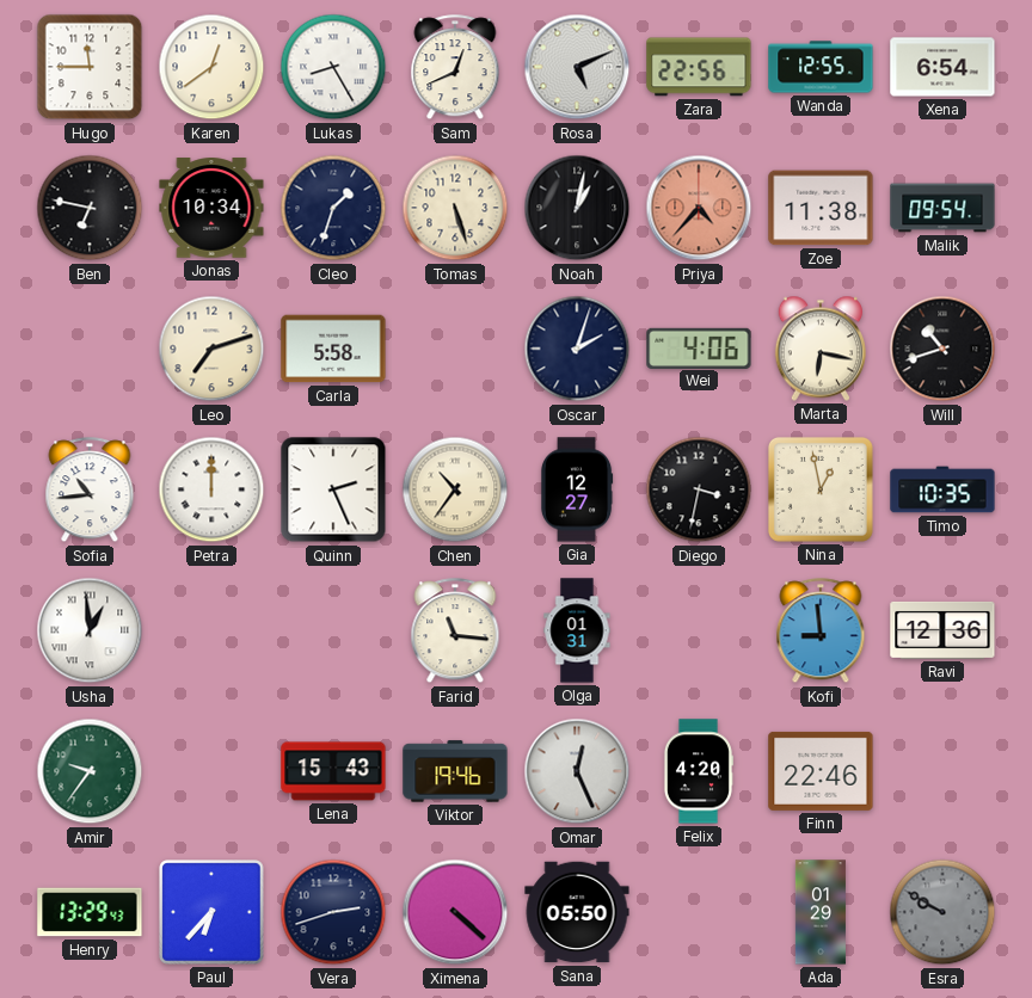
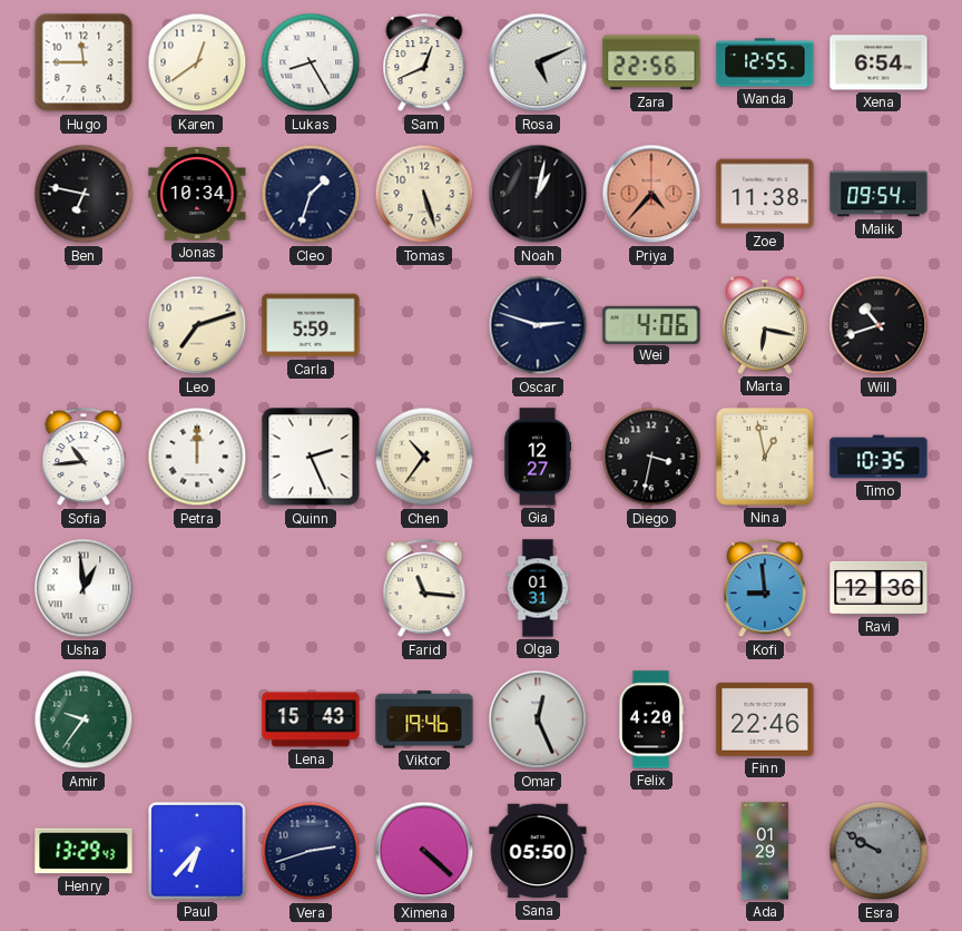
Carla: 5:58 -> 5:59 (311, 325)
Oscar: 2:03 -> 2:48 (538, 325)
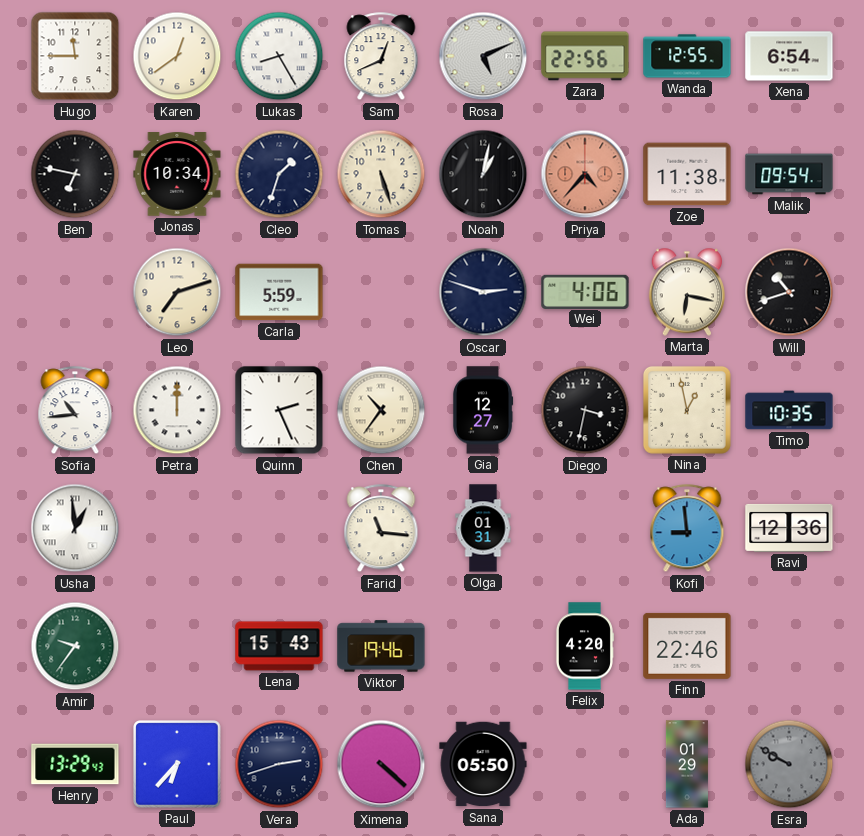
Omar: 12:26 -> none (538, 719)
